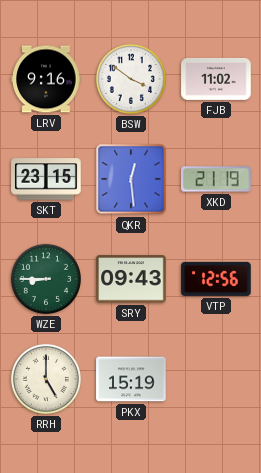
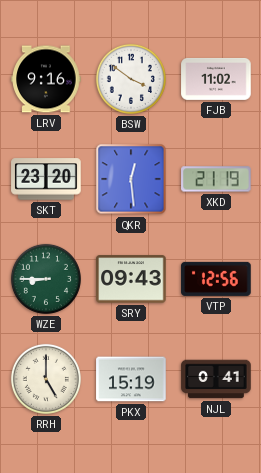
SKT: 23:15 -> 23:20 (46, 179)
NJL: none -> 0:41 (216, 379)
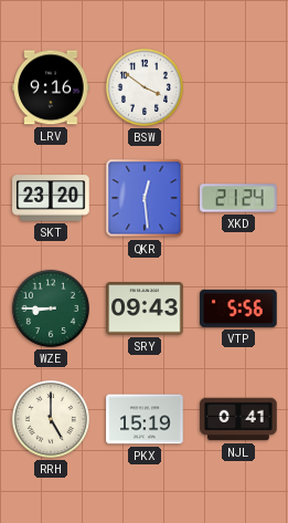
FJB: 11:02 -> none (216, 79)
XKD: 21:19 -> 21:24 (238, 198)
VTP: 12:56 -> 5:56 (238, 308)
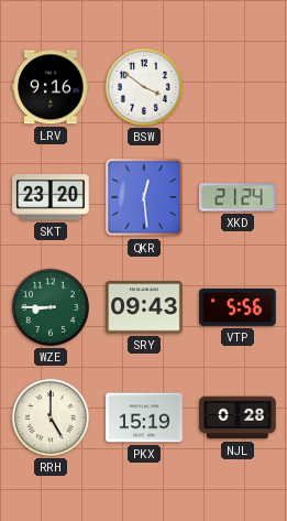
NJL: 0:41 -> 0:28 (238, 417)
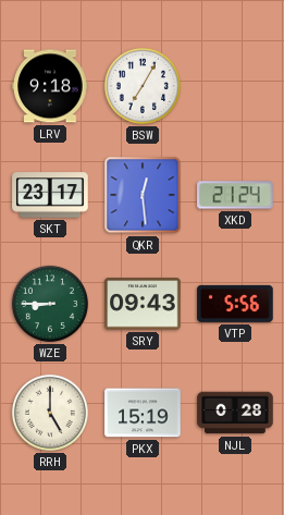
LRV: 9:16 -> 9:18 (50, 86)
BSW: 3:51 -> 7:05 (143, 86)
SKT: 23:20 -> 23:17 (50, 195)
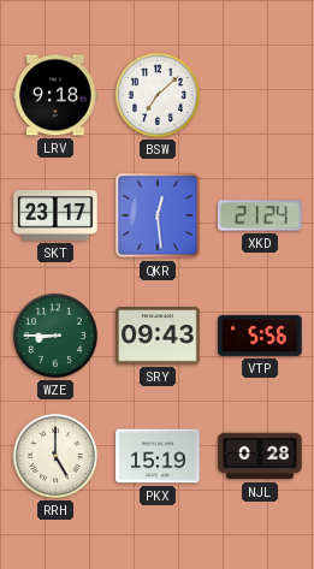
BSW: 7:05 -> 7:08 (158, 95)
